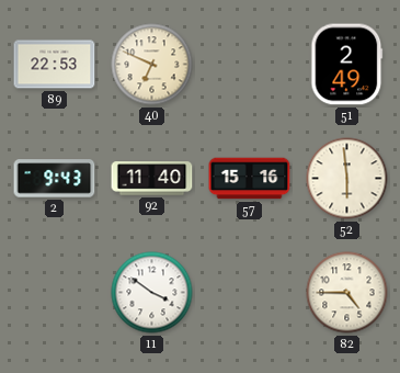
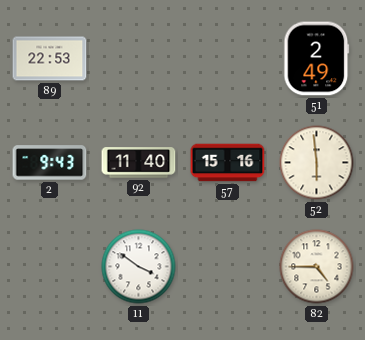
40: 6:49 -> none (152, 65)
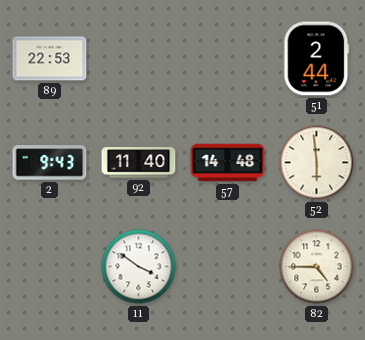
51: 2:49 -> 2:44 (317, 59)
57: 15:16 -> 14:48 (228, 163)
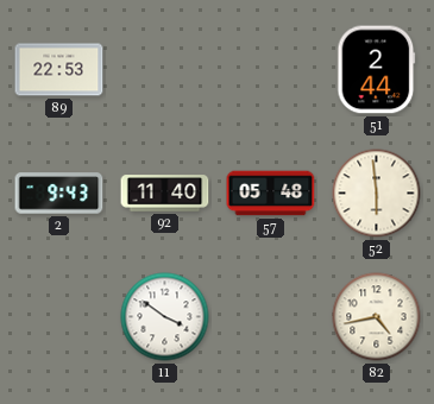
57: 14:48 -> 05:48 (271, 194)
82: 4:45 -> 4:43 (377, 317)
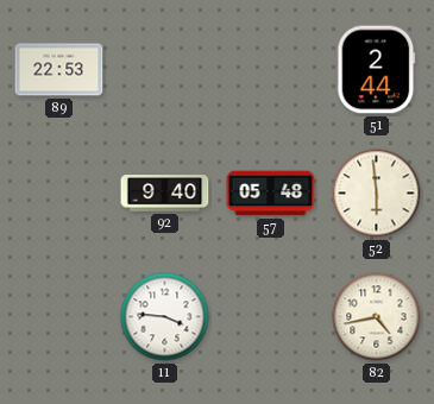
2: 9:43 -> none (59, 194)
92: 11:40 -> 9:40 (165, 194)
11: 3:51 -> 3:46 (165, 317)
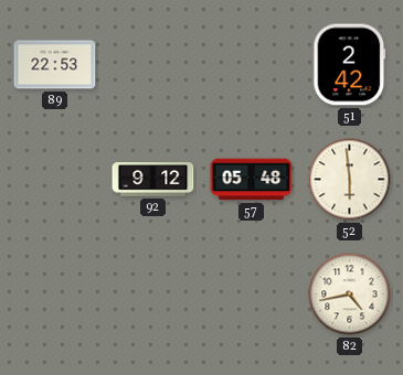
51: 2:44 -> 2:42 (350, 65)
92: 9:40 -> 9:12 (153, 180)
11: 3:46 -> none (165, 317)
